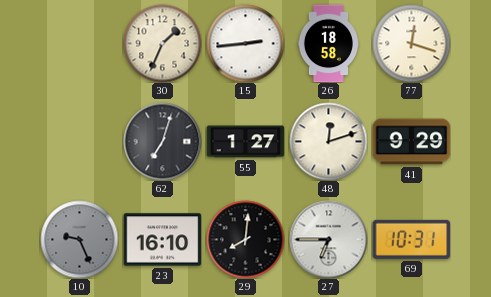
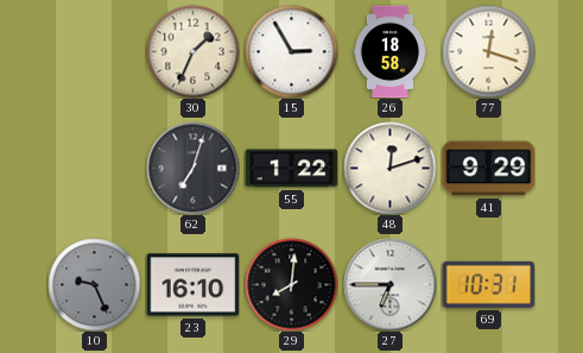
15: 2:44 -> 2:55 (291, 51)
55: 1:27 -> 1:22 (291, 169)
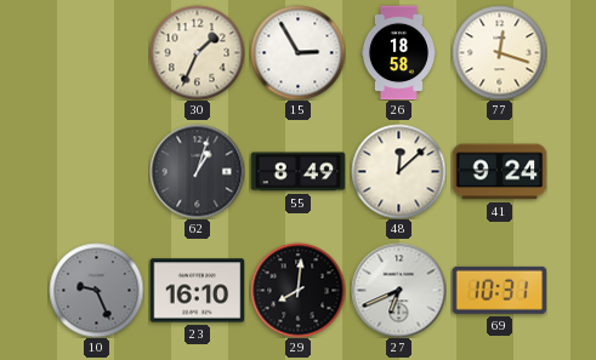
62: 7:03 -> 1:03 (197, 171)
55: 1:22 -> 8:49 (297, 172)
48: 12:12 -> 12:08 (398, 171)
41: 9:29 -> 9:24 (499, 172)
27: 6:45 -> 6:41 (398, 290)
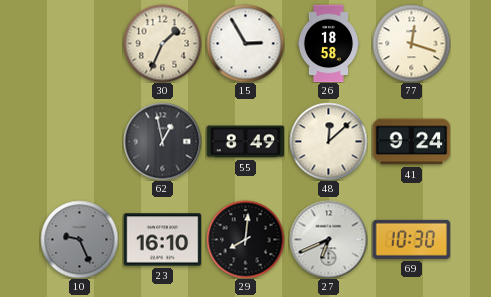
62: 1:03 -> 12:58 (162, 141)
69: 10:31 -> 10:30 (411, 239)
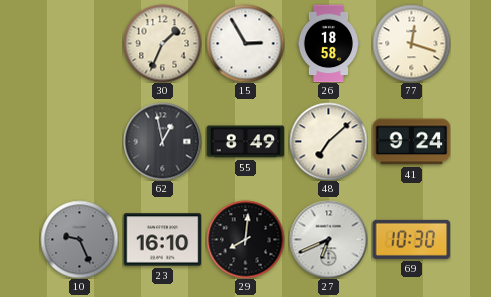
48: 12:08 -> 7:08 (328, 141)
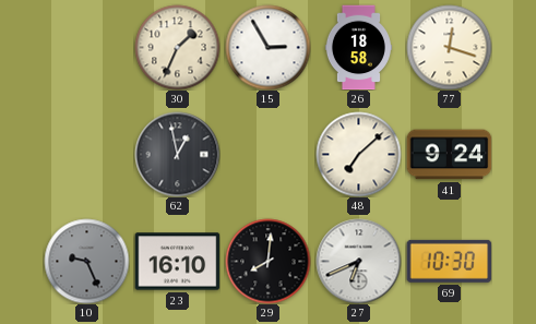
55: 8:49 -> none (245, 142)
